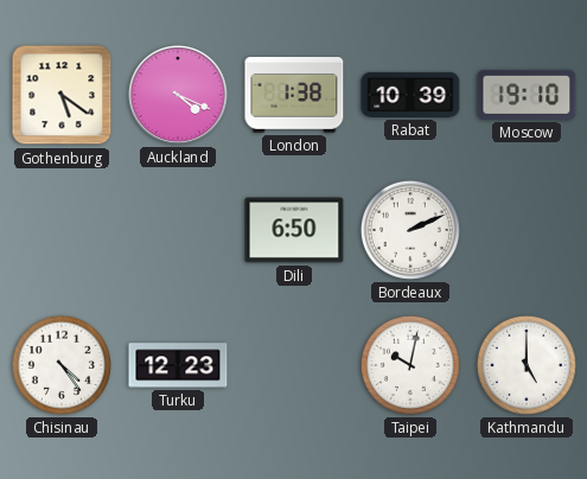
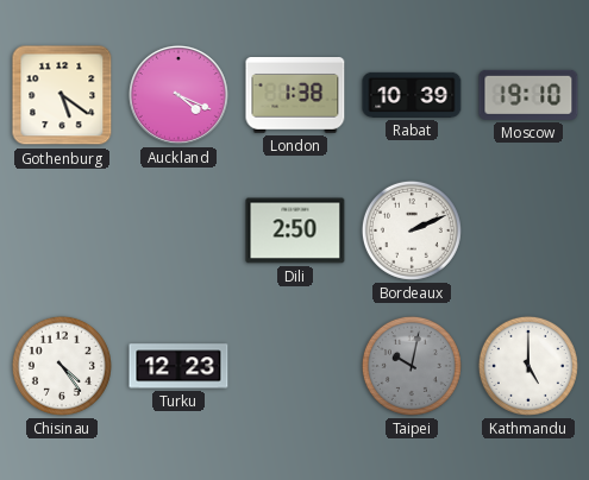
Dili: 6:50 -> 2:50 (295, 230)
Taipei dial: white -> grey (412, 366)
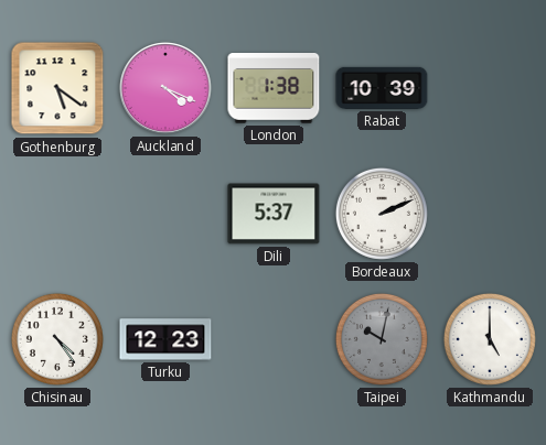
Moscow: 19:10 -> none (528, 95)
Dili: 2:50 -> 5:37 (274, 214)
